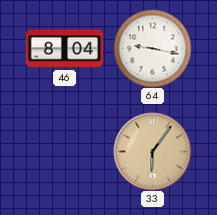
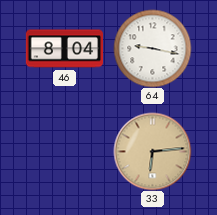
33: 6:06 -> 6:14 (152, 151)
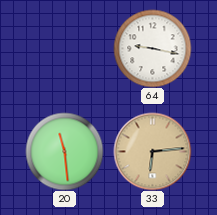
46: 8:04 -> none (64, 49)
20: none -> 11:29 (64, 151)
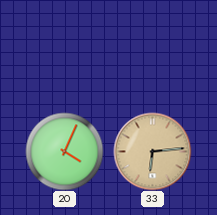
64: 9:17 -> none (152, 48)
20: 11:29 -> 4:04 (64, 151)
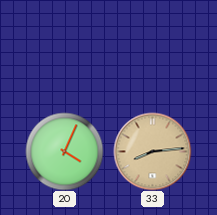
33: 6:14 -> 8:14 (152, 151)
